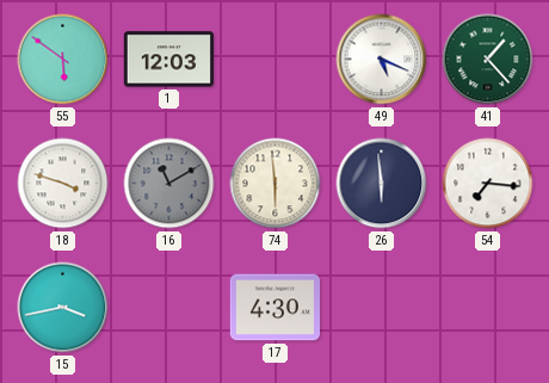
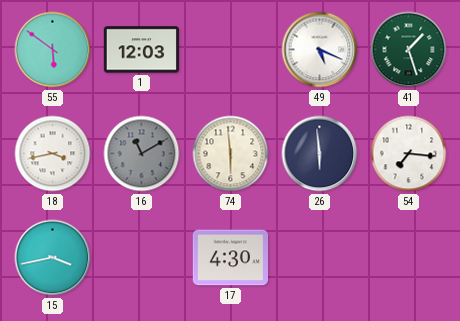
41: 1:23 -> 1:27 (409, 50)
18: 3:48 -> 3:43 (53, 154)
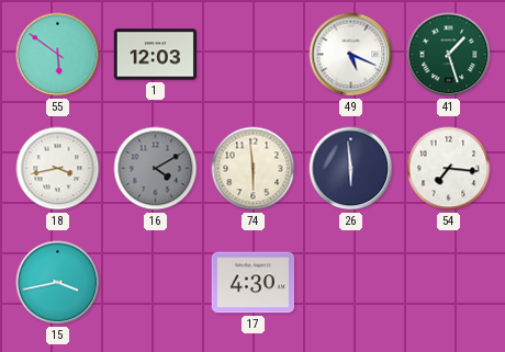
16: 11:10 -> 4:10 (156, 169)
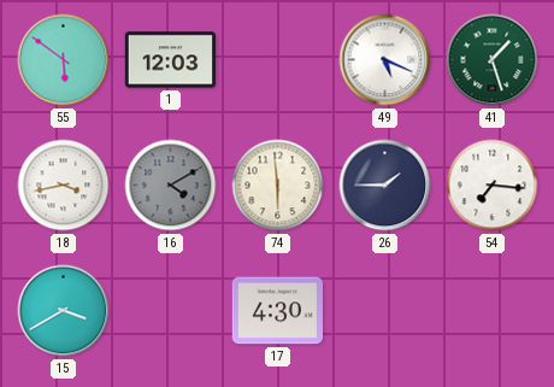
26: 5:59 -> 1:45 (385, 186)
15: 3:43 -> 3:40 (64, 311)
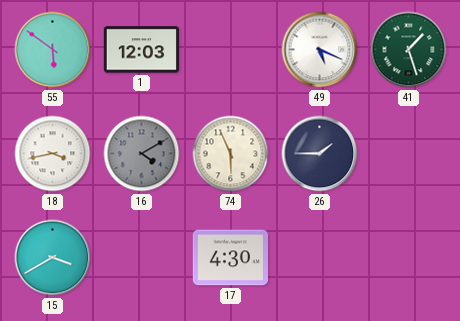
74: 5:59 -> 5:56 (231, 154)
54: 7:16 -> none (493, 186)
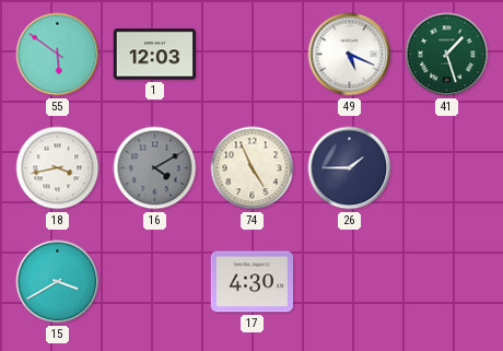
74: 5:56 -> 4:56 (253, 168)
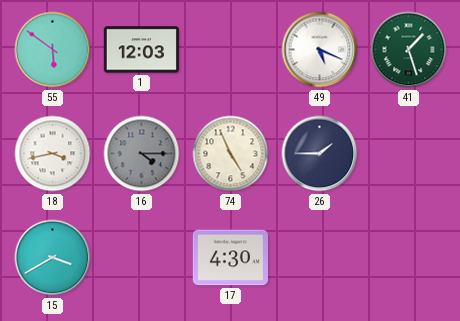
16: 4:10 -> 4:15 (142, 154)
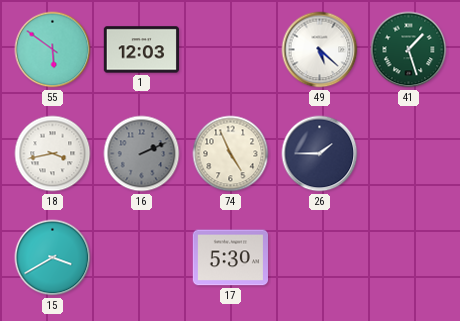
49: 5:19 -> 5:22 (320, 50)
16: 4:15 -> 2:11 (142, 154)
17: 4:30 -> 5:30 (230, 258)
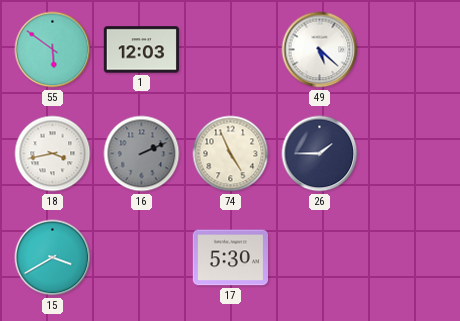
41: 1:27 -> none (409, 50)
